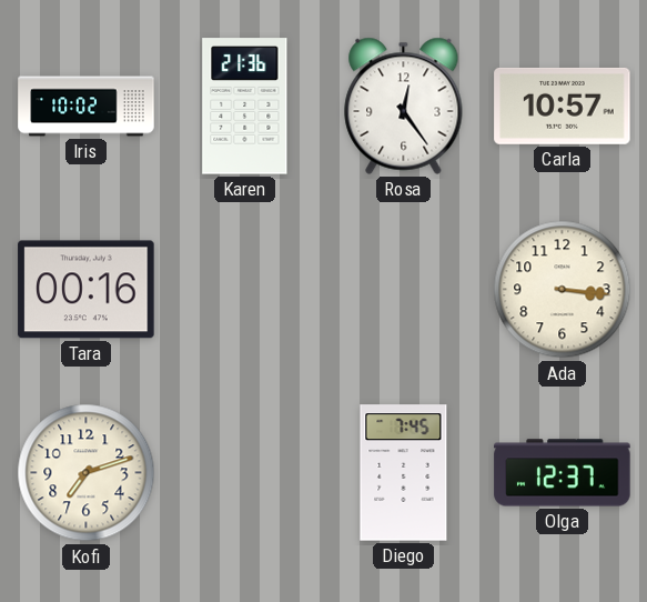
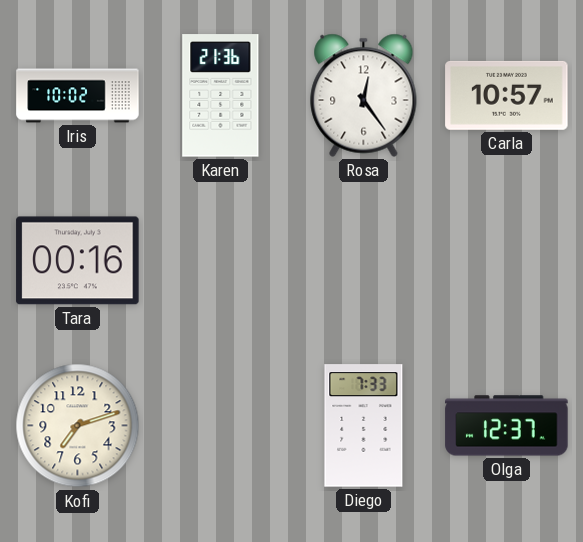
Ada: 3:16 -> none (563, 290)
Diego: 7:45 -> 7:33 (364, 426)
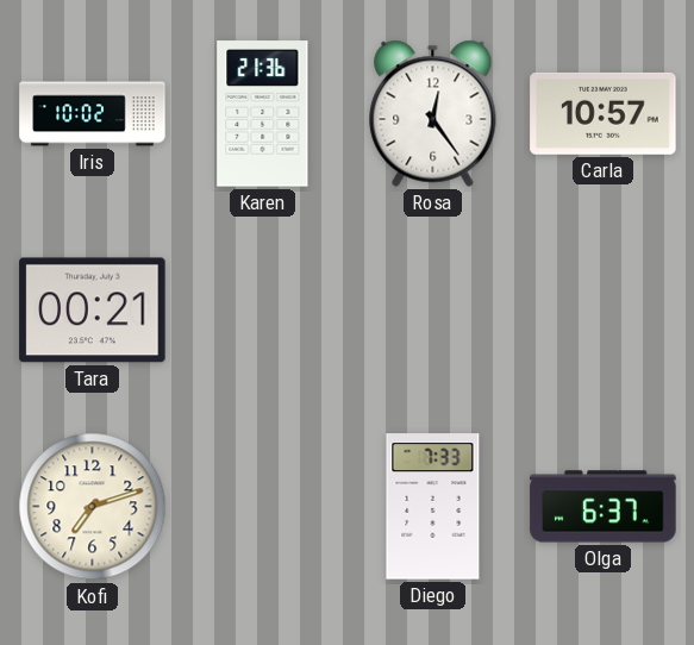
Tara: 00:16 -> 00:21 (93, 311)
Olga: 12:37 -> 6:37 (604, 507)
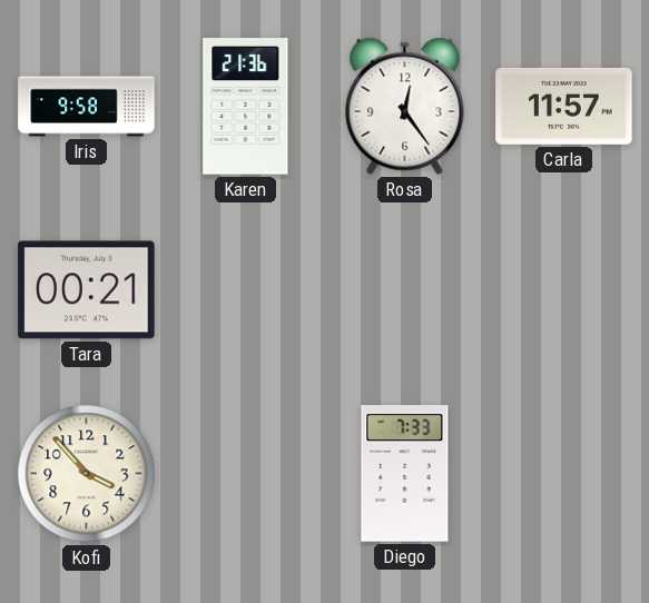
Iris: 10:02 -> 9:58 (87, 107)
Carla: 10:57 -> 11:57 (564, 106)
Kofi: 7:12 -> 3:53 (87, 474)
Olga: 6:37 -> none (604, 507)
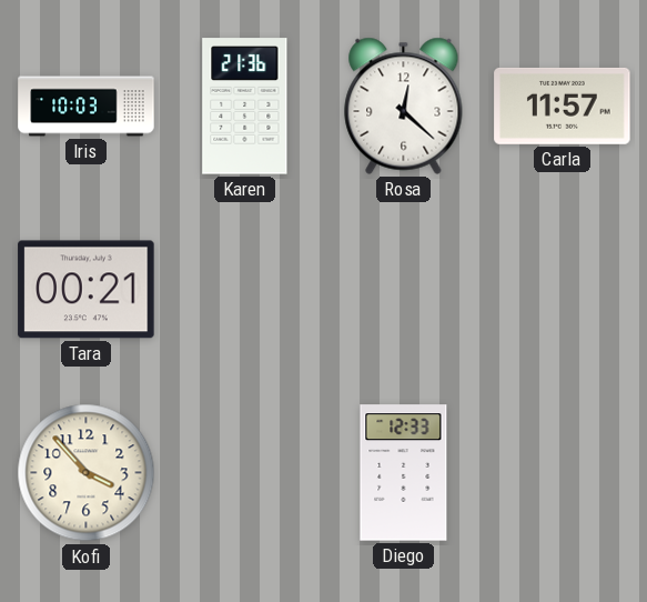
Iris: 9:58 -> 10:03 (87, 107)
Rosa: 12:24 -> 12:22 (404, 106)
Diego: 7:33 -> 12:33 (404, 473)
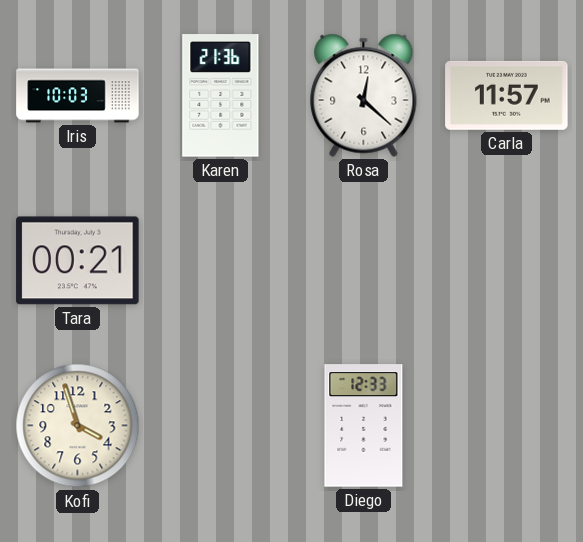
Kofi: 3:53 -> 3:57 (78, 426)
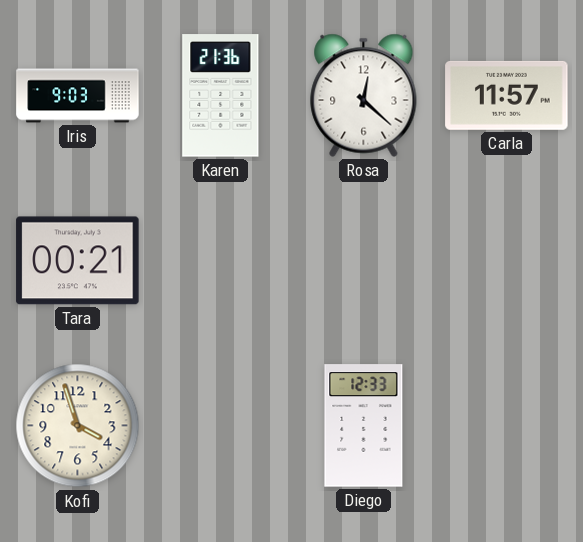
Iris: 10:03 -> 9:03 (78, 96)
